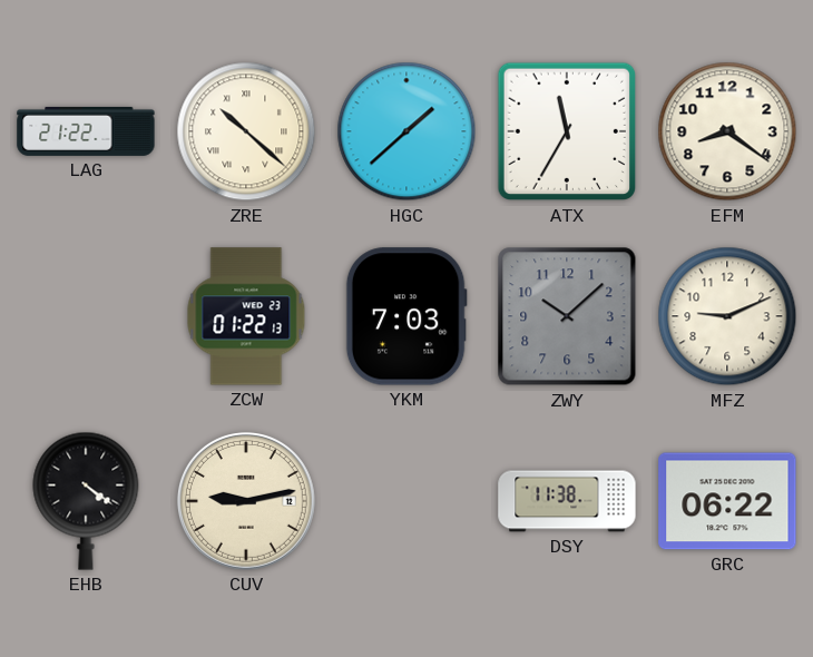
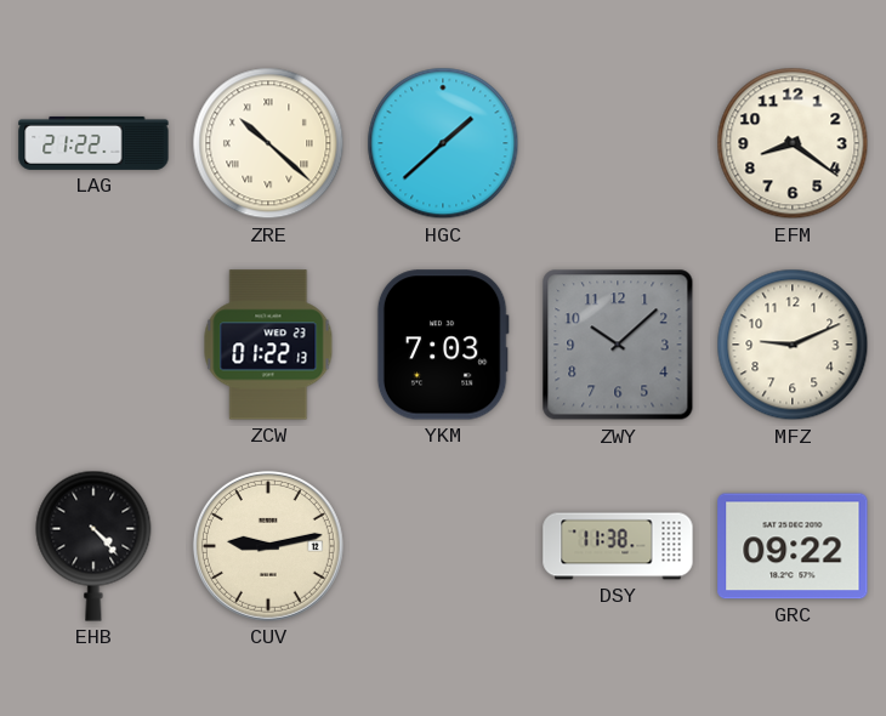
ATX: 11:35 -> none (567, 131)
EHB: 4:21 -> 4:23 (93, 546)
GRC: 06:22 -> 09:22 (793, 546)
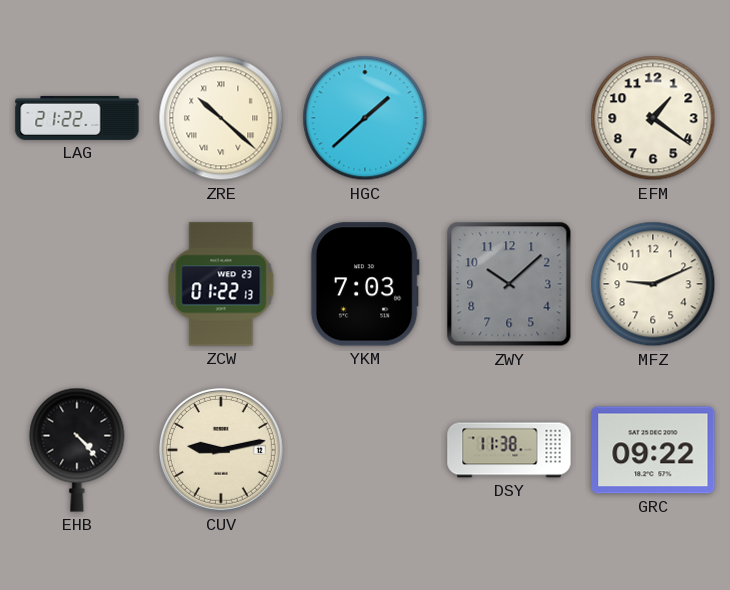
EFM: 8:21 -> 1:21 (653, 118)
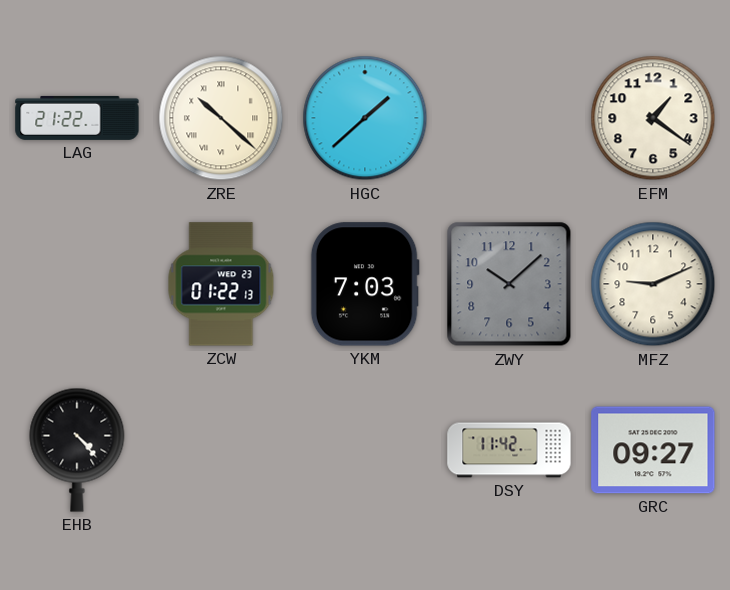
CUV: 9:13 -> none (221, 450)
DSY: 11:38 -> 11:42 (509, 450)
GRC: 09:22 -> 09:27 (653, 450)
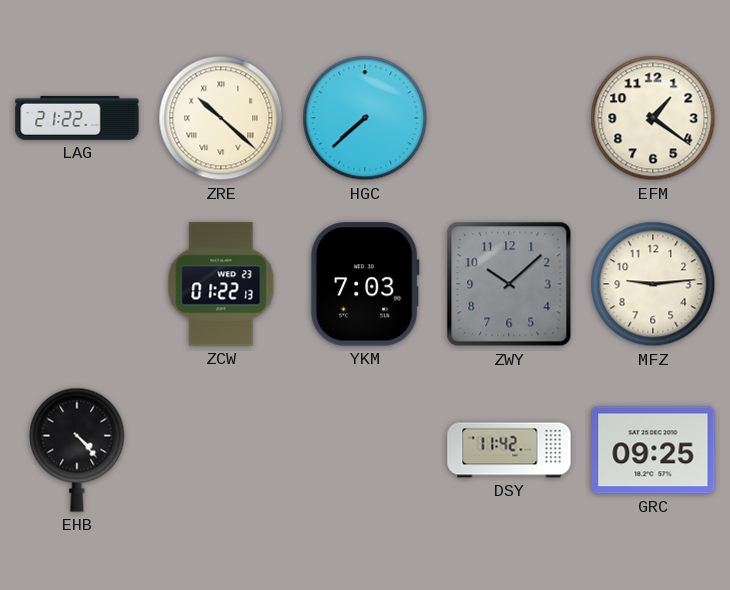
HGC: 1:38 -> 7:38 (365, 118)
MFZ: 9:11 -> 9:14 (653, 284)
GRC: 09:27 -> 09:25 (653, 450)
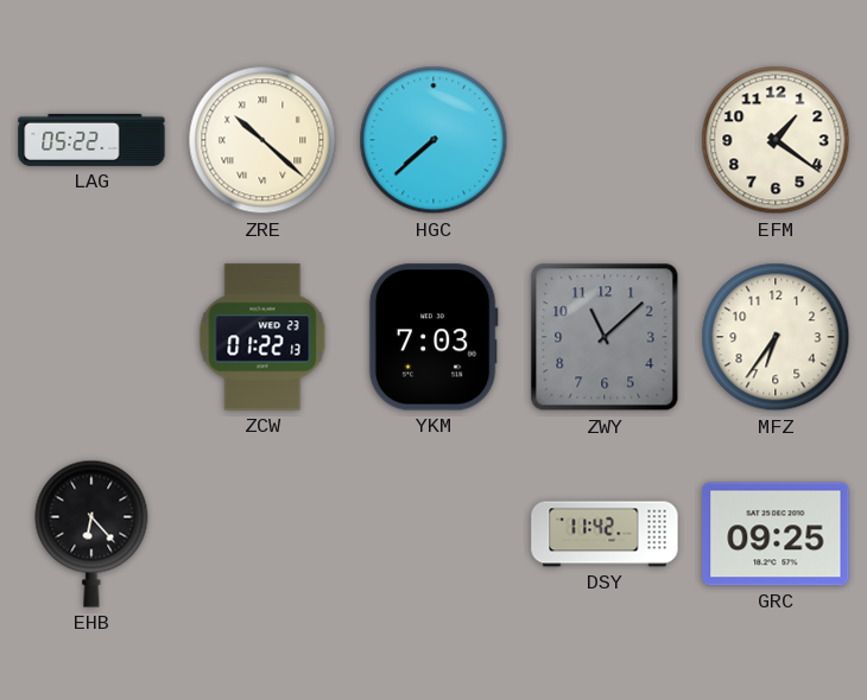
LAG: 21:22 -> 05:22 (91, 140)
ZWY: 10:08 -> 11:08 (605, 337)
MFZ: 9:14 -> 6:36 (776, 337)
EHB: 4:23 -> 6:23 (91, 534)
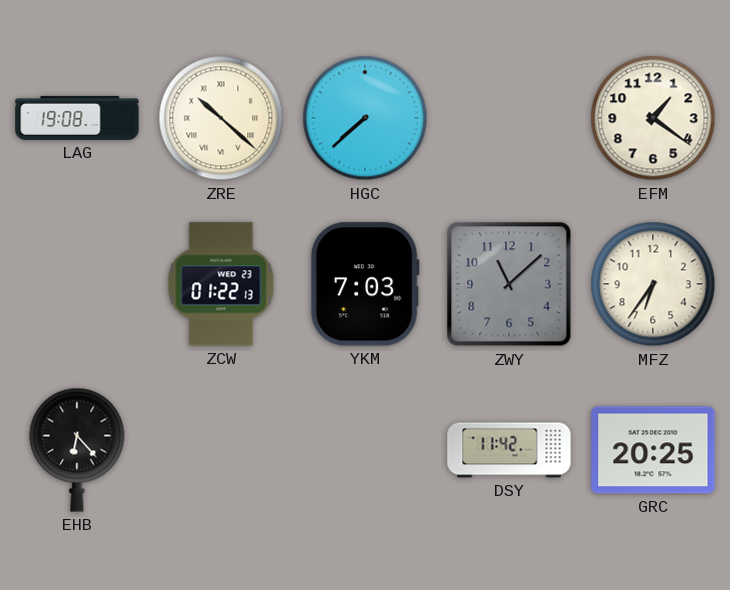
LAG: 05:22 -> 19:08 (77, 118)
GRC: 09:25 -> 20:25 (653, 450)
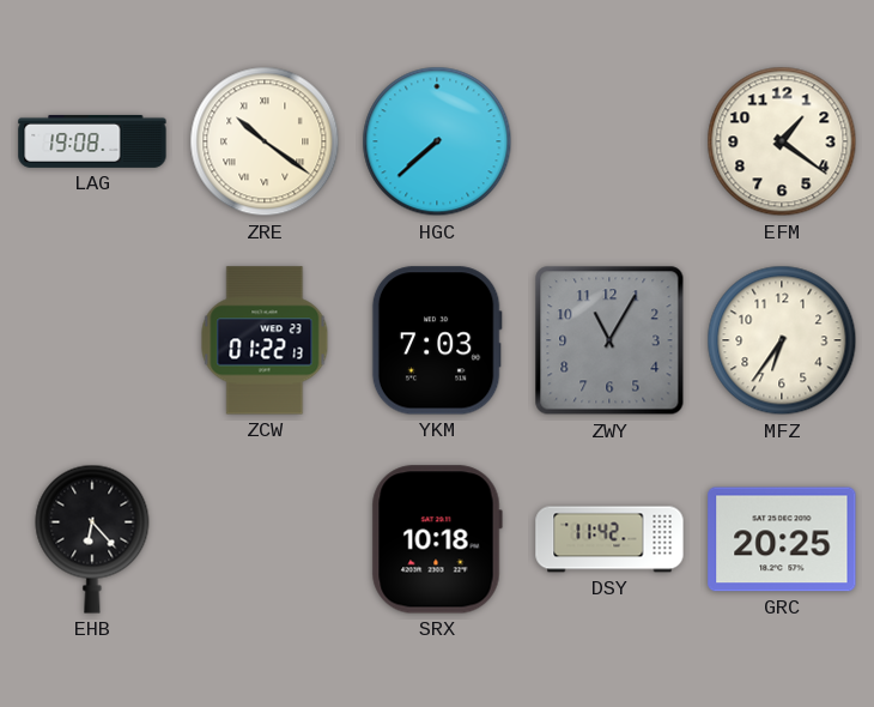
ZRE: 10:22 -> 10:21 (265, 141)
ZWY: 11:08 -> 11:05 (609, 340)
SRX: none -> 10:18 (437, 539)
